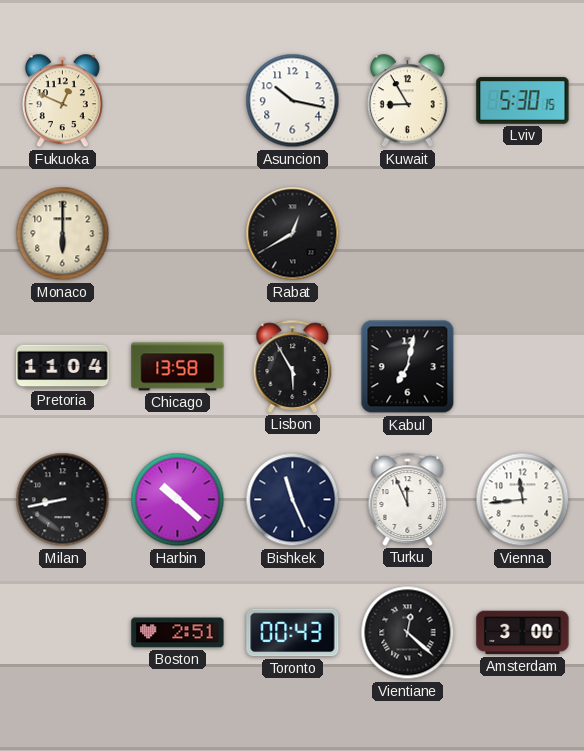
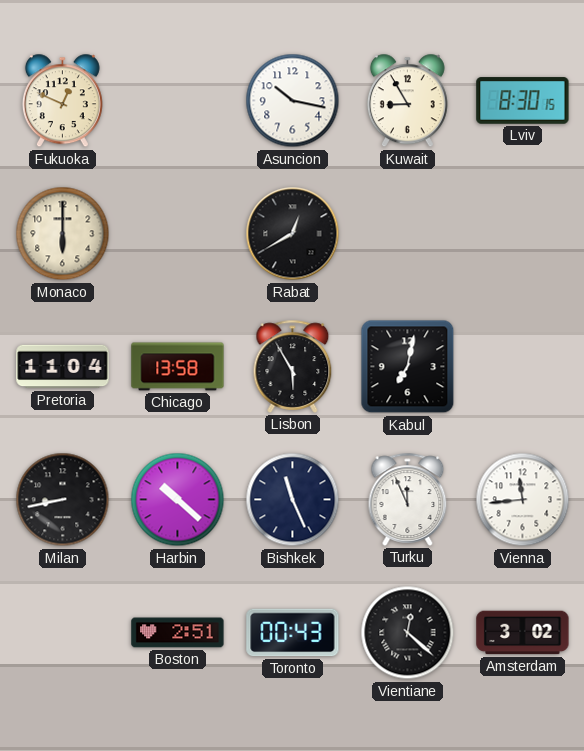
Lviv: 5:30 -> 8:30 (523, 101)
Amsterdam: 3:00 -> 3:02 (523, 633)
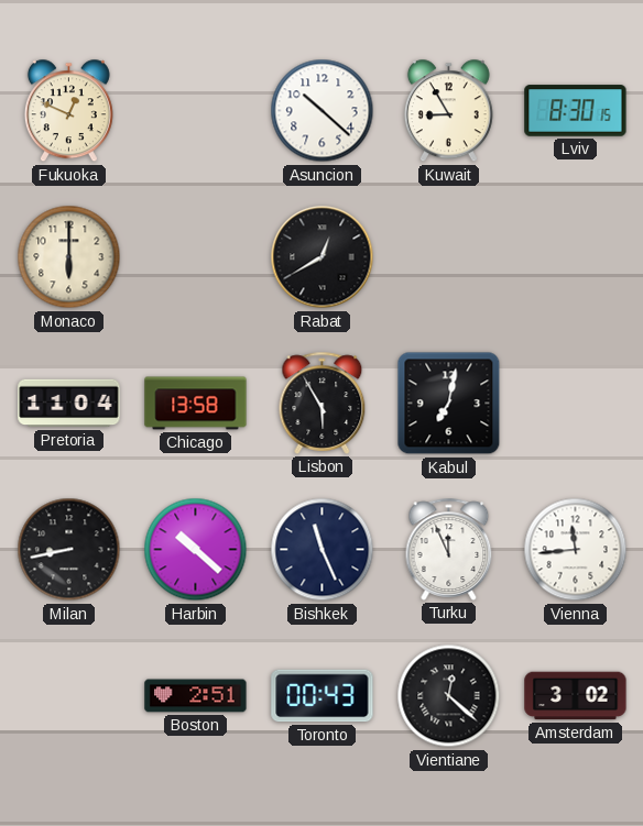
Asuncion: 10:17 -> 10:22 (323, 111)
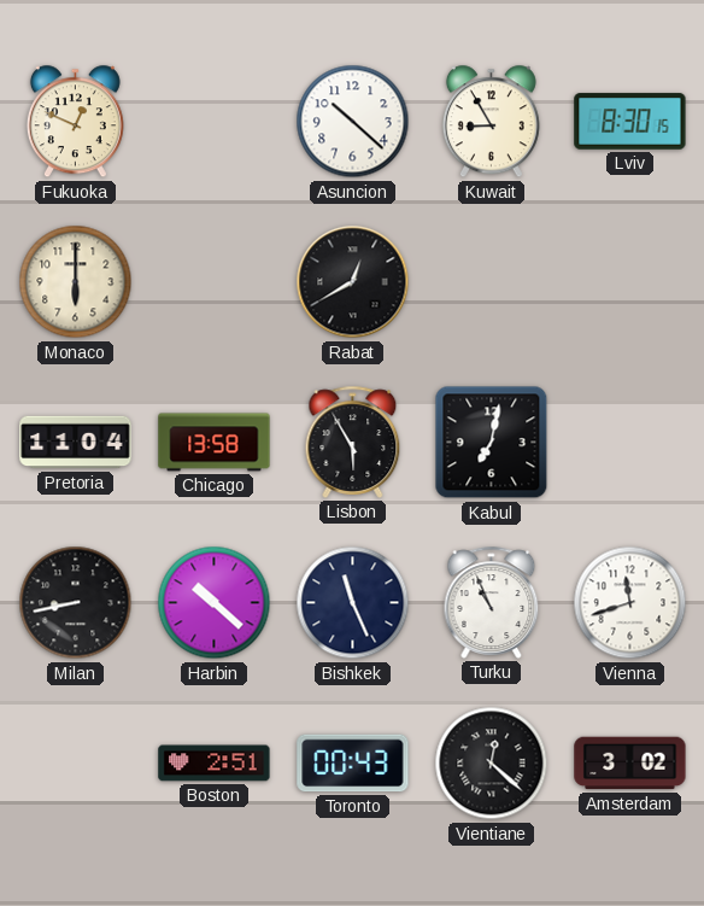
Turku: 11:56 -> 10:56 (492, 602)
Vienna: 11:44 -> 11:42 (630, 603)
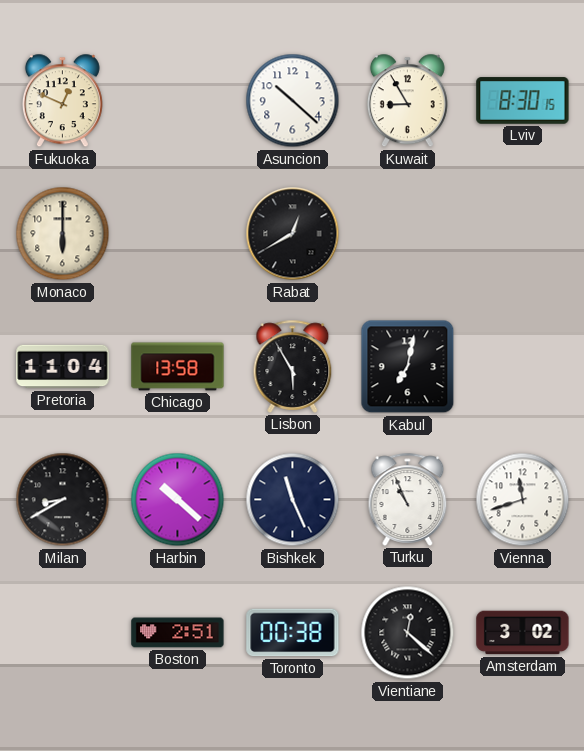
Milan: 8:43 -> 8:40 (63, 500)
Toronto: 00:43 -> 00:38 (293, 633)
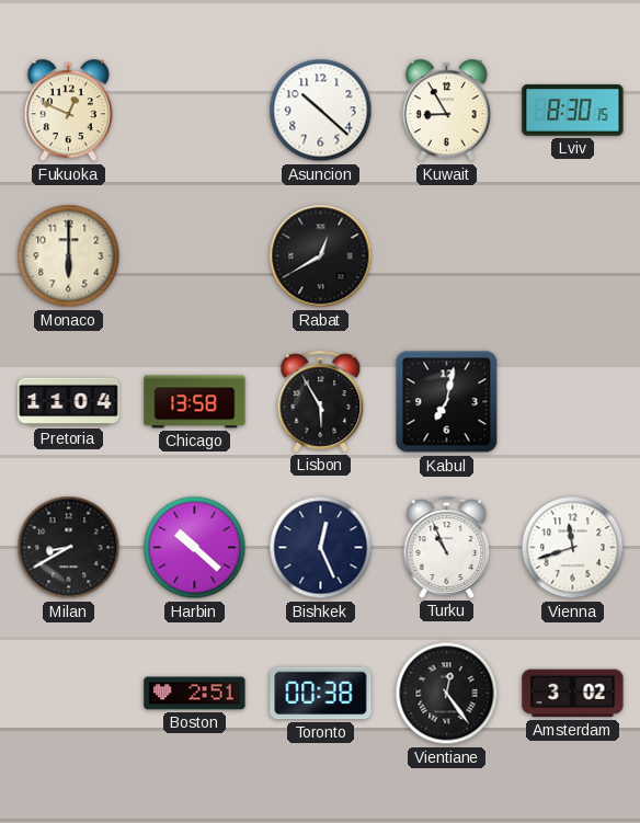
Bishkek: 11:26 -> 12:26 (321, 548)
Vientiane: 12:22 -> 12:24 (447, 694)
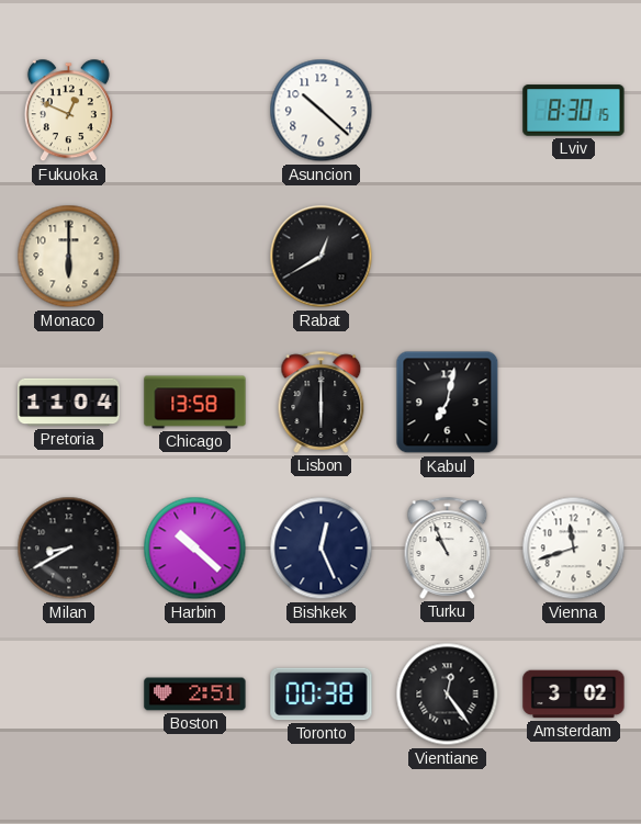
Kuwait: 8:55 -> none (446, 111)
Lisbon: 5:55 -> 6:00 (322, 402)
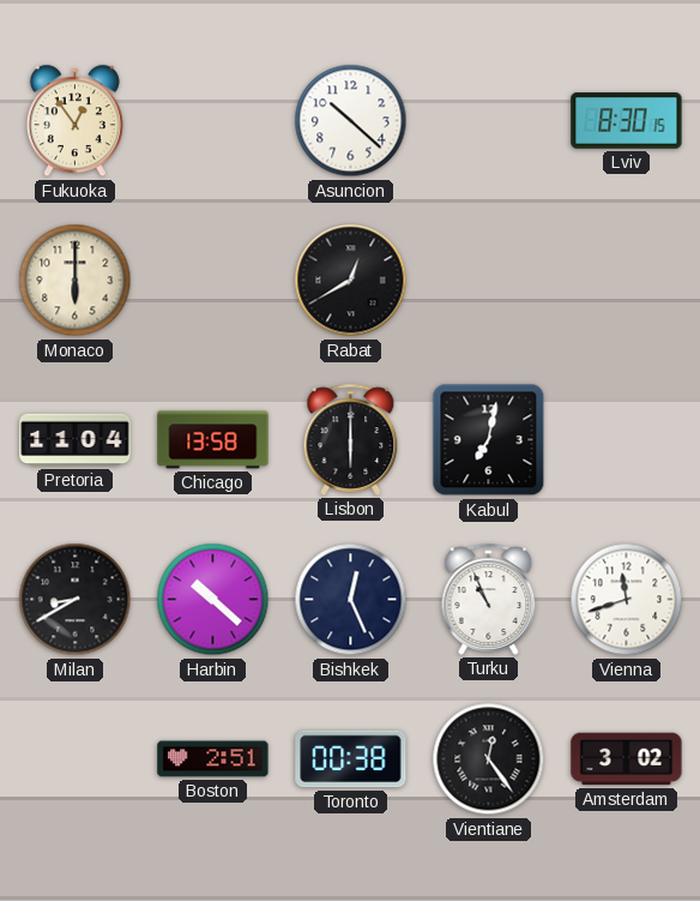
Fukuoka: 12:49 -> 12:54 (74, 121)
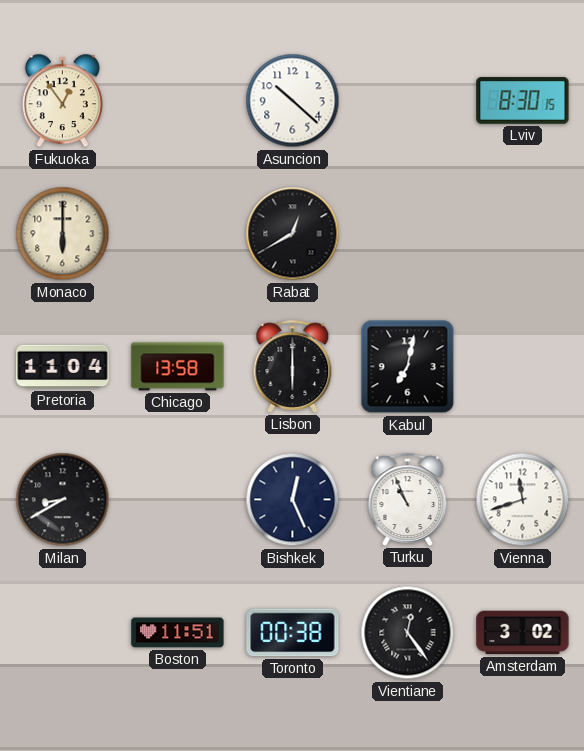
Harbin: 10:22 -> none (213, 600)
Boston: 2:51 -> 11:51 (178, 633)
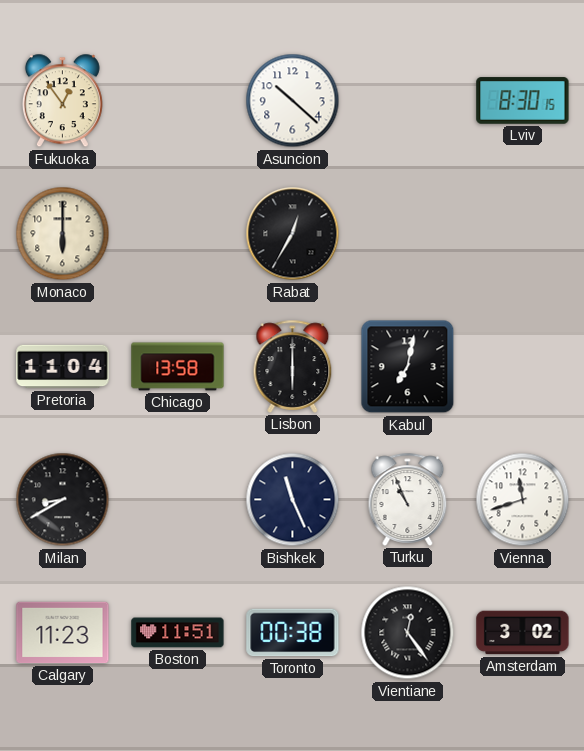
Rabat: 12:40 -> 12:35 (293, 234)
Bishkek: 12:26 -> 11:26 (293, 500)
Calgary: none -> 11:23 (63, 633)
